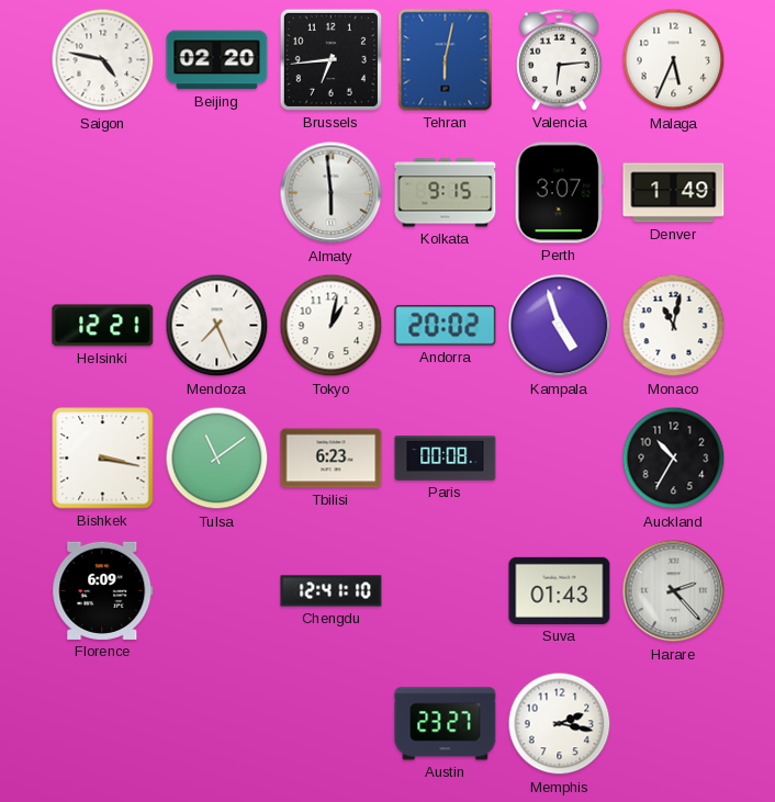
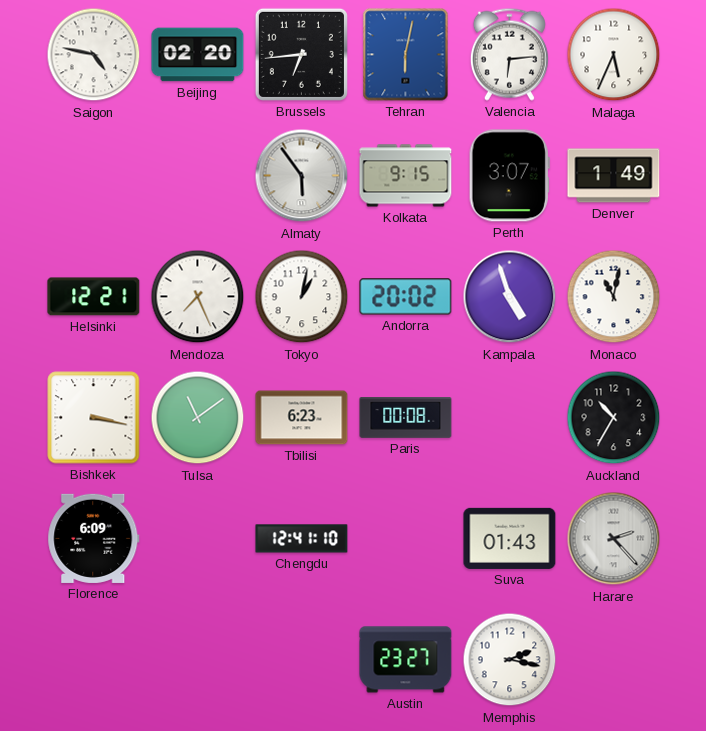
Almaty: 5:59 -> 5:54 (302, 176)
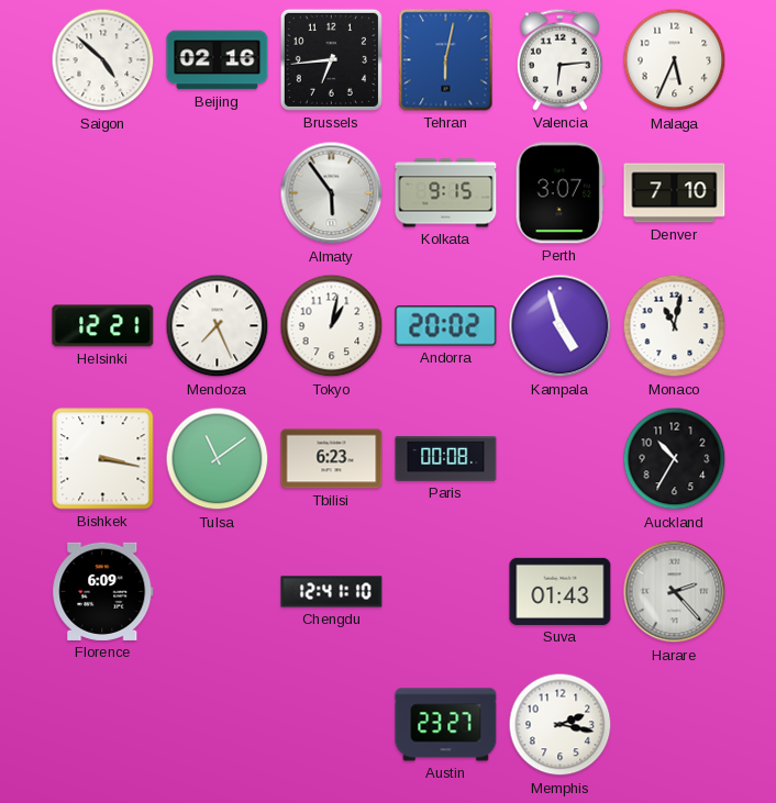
Saigon: 4:47 -> 4:52 (103, 60)
Beijing: 02:20 -> 02:16 (218, 60)
Denver: 1:49 -> 7:10 (675, 193)
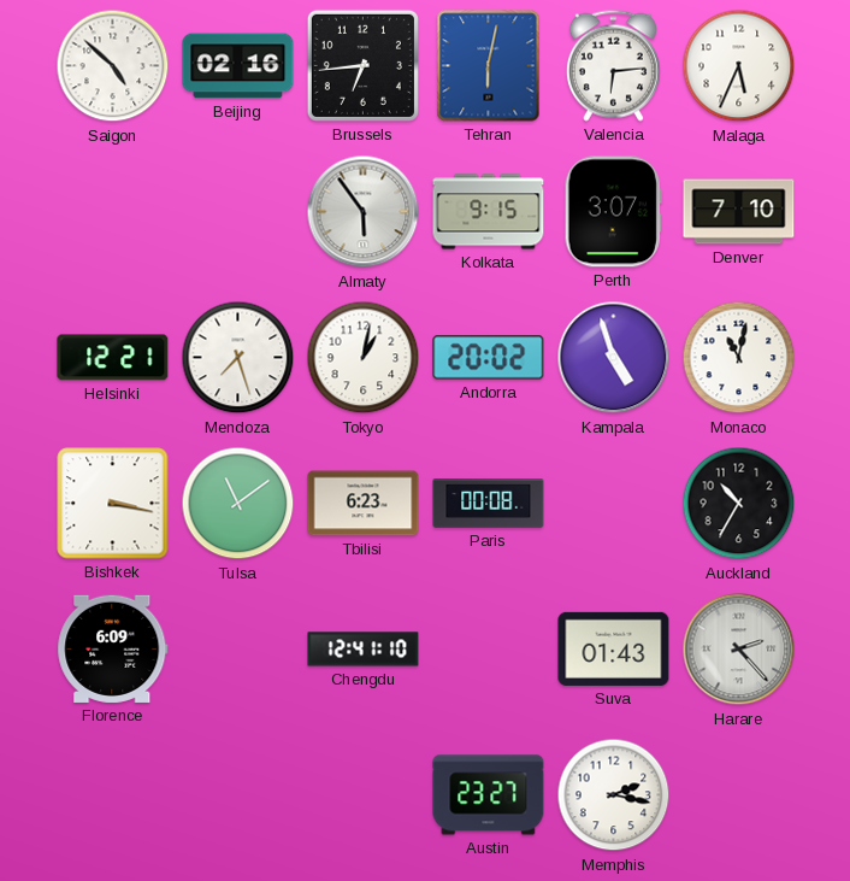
Mendoza: 7:26 -> 7:27 (238, 358)
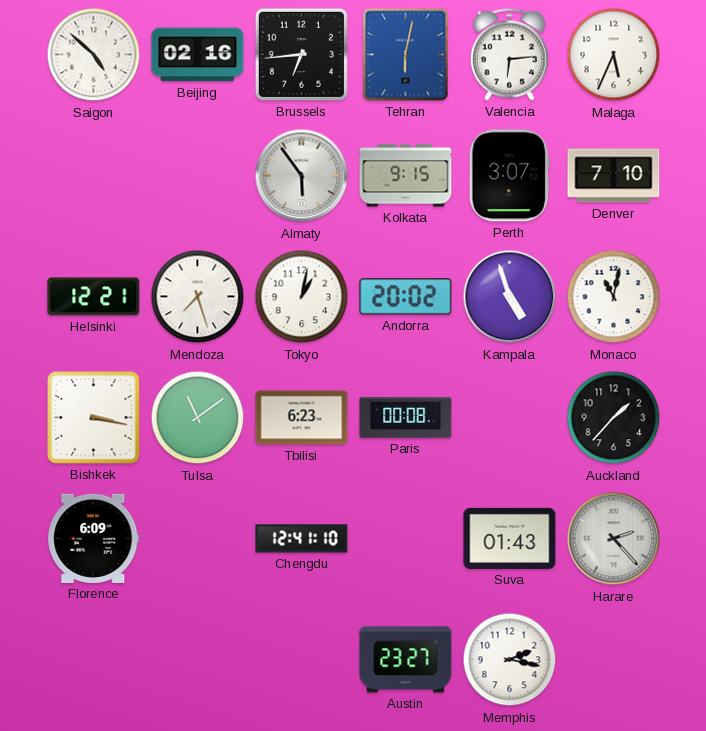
Auckland: 10:35 -> 1:37 (614, 418)
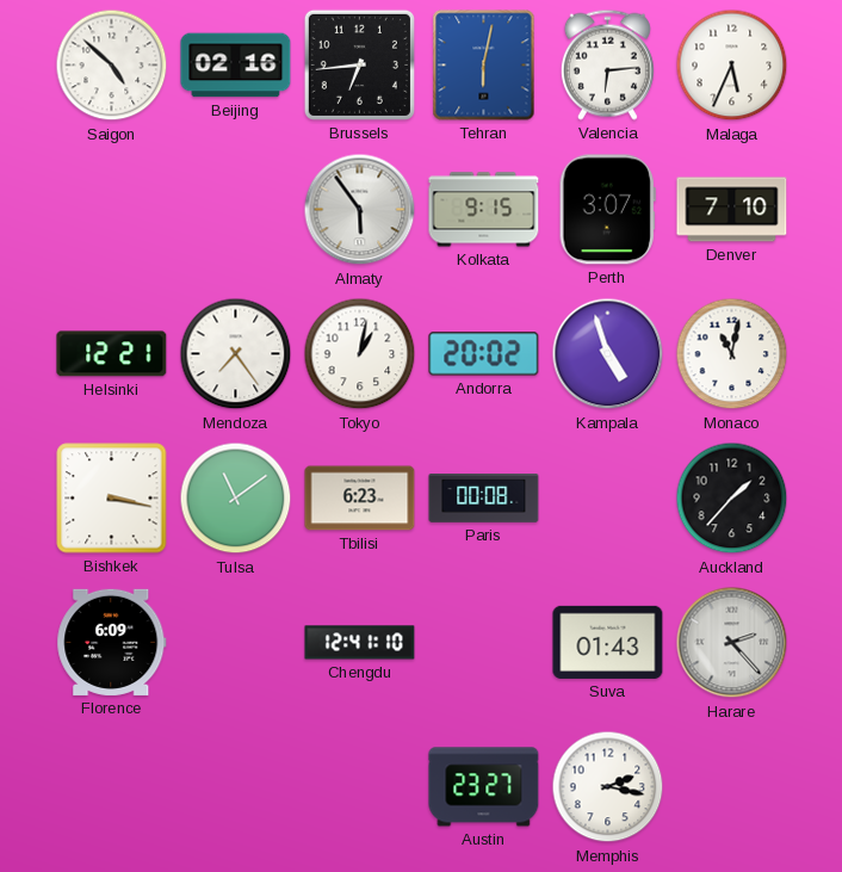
Mendoza: 7:27 -> 7:24 (236, 354)
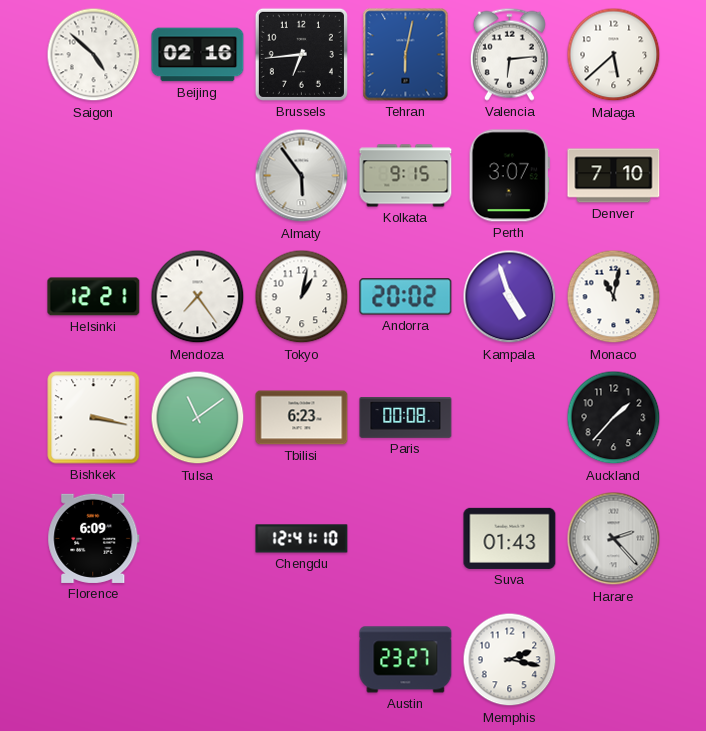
Malaga: 5:34 -> 5:38 (614, 55)
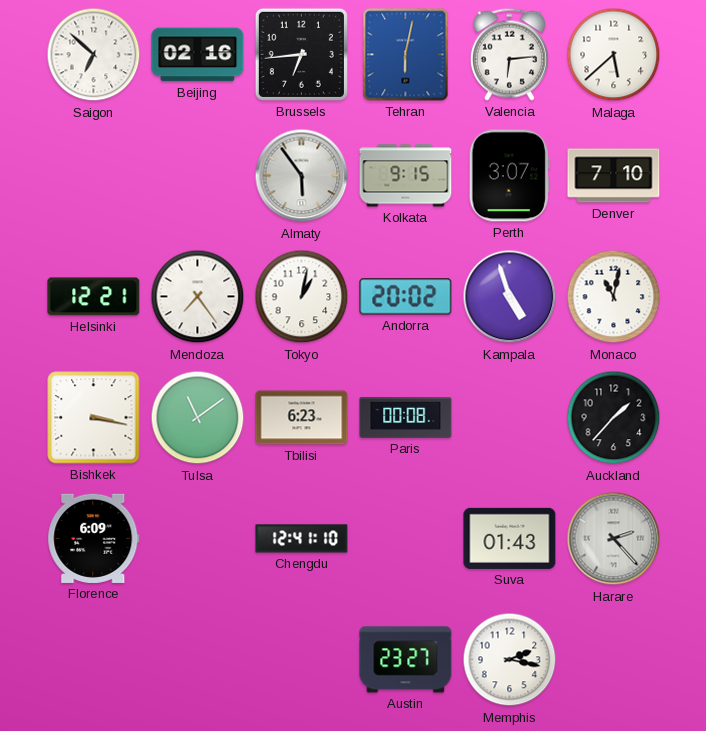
Saigon: 4:52 -> 6:52 (94, 55)
